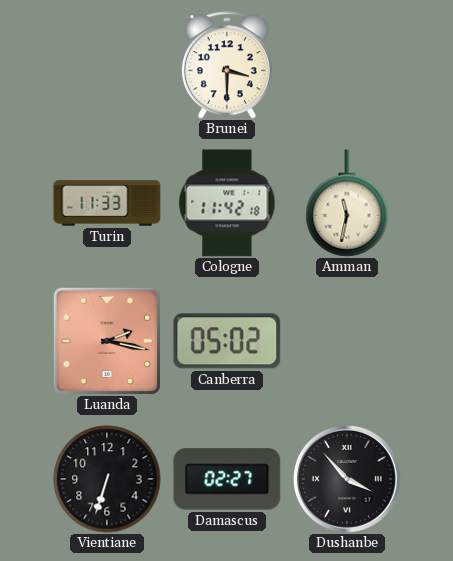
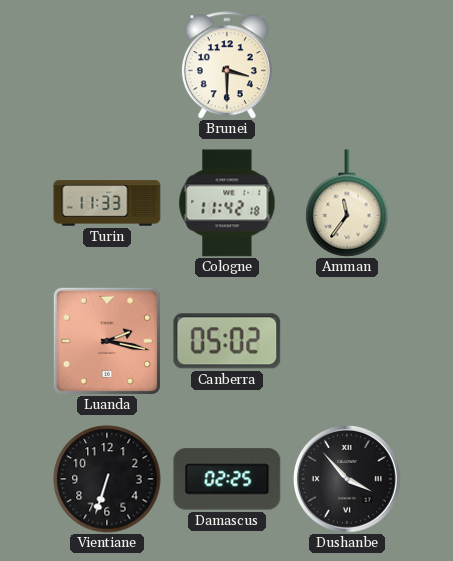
Amman: 11:32 -> 11:36 (347, 203)
Damascus: 02:27 -> 02:25 (227, 479)
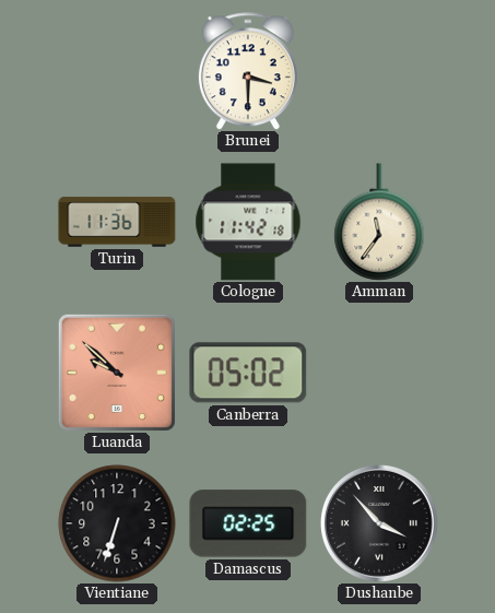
Turin: 11:33 -> 11:36 (117, 222)
Luanda: 2:17 -> 9:52 (117, 373)
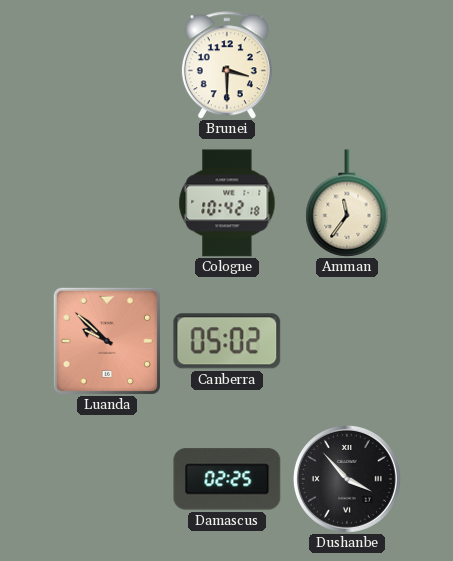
Turin: 11:36 -> none (117, 222)
Cologne: 11:42 -> 10:42 (227, 203)
Vientiane: 6:33 -> none (117, 523)
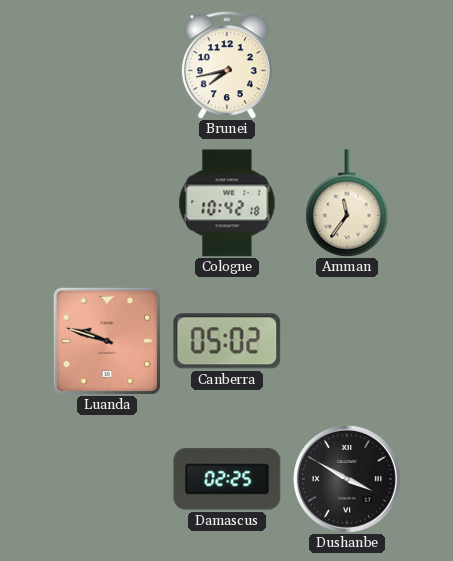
Brunei: 3:30 -> 7:43 (227, 65)
Luanda: 9:52 -> 9:48 (107, 341)
Dushanbe: 3:53 -> 3:50 (347, 479)
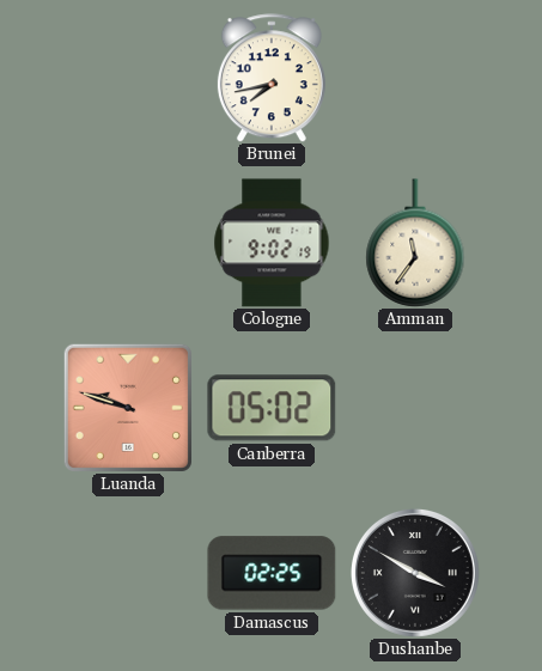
Cologne: 10:42 -> 9:02 (272, 243)
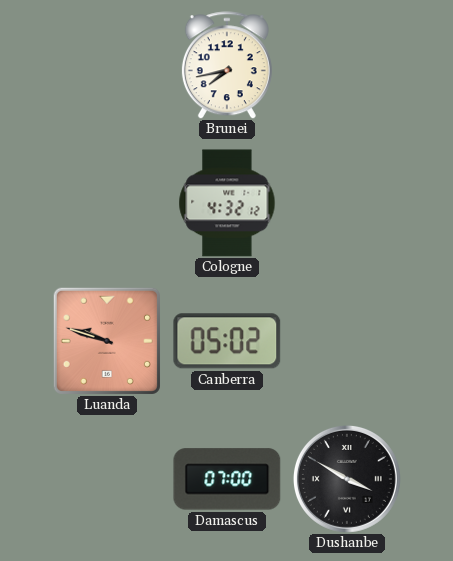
Cologne: 9:02 -> 4:32 (227, 203)
Amman: 11:36 -> none (415, 243)
Damascus: 02:25 -> 07:00 (227, 479)
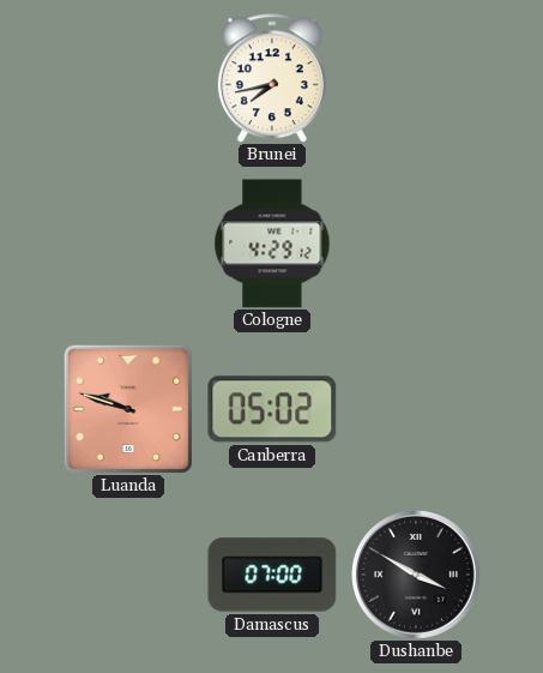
Cologne: 4:32 -> 4:29 (272, 244)
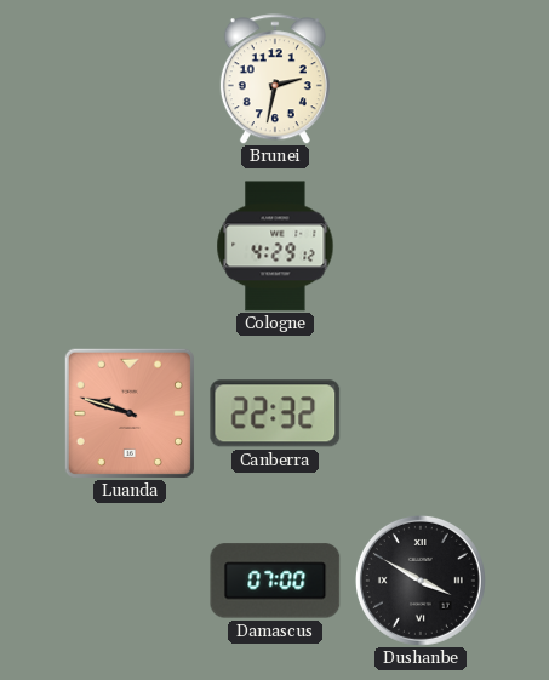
Brunei: 7:43 -> 2:32 (275, 79)
Canberra: 05:02 -> 22:32 (275, 413)
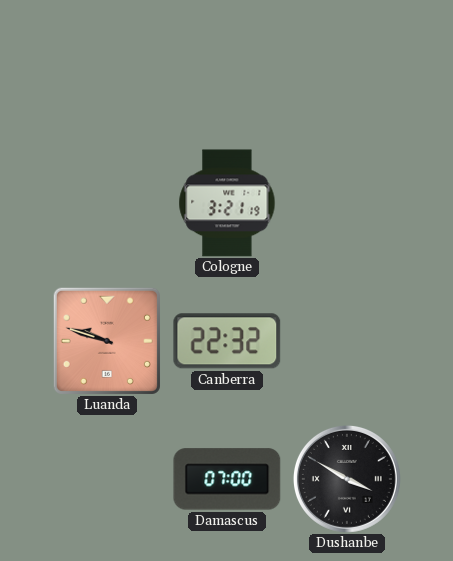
Brunei: 2:32 -> none (275, 79)
Cologne: 4:29 -> 3:21 (227, 203)
